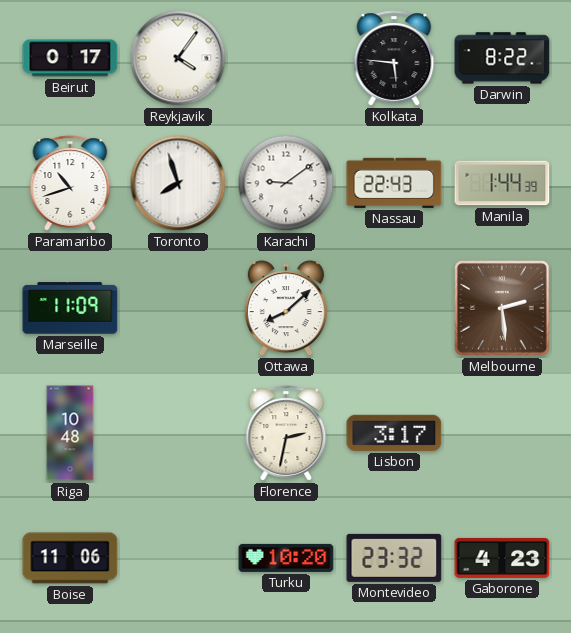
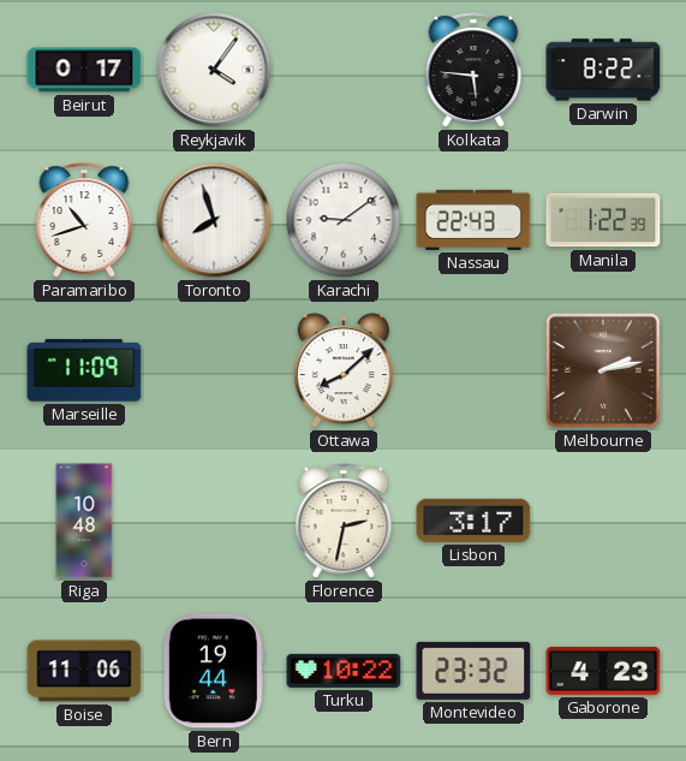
Manila: 1:44 -> 1:22 (603, 220)
Melbourne: 2:29 -> 2:13 (604, 371)
Bern: none -> 19:44 (214, 671)
Turku: 10:20 -> 10:22 (344, 671)
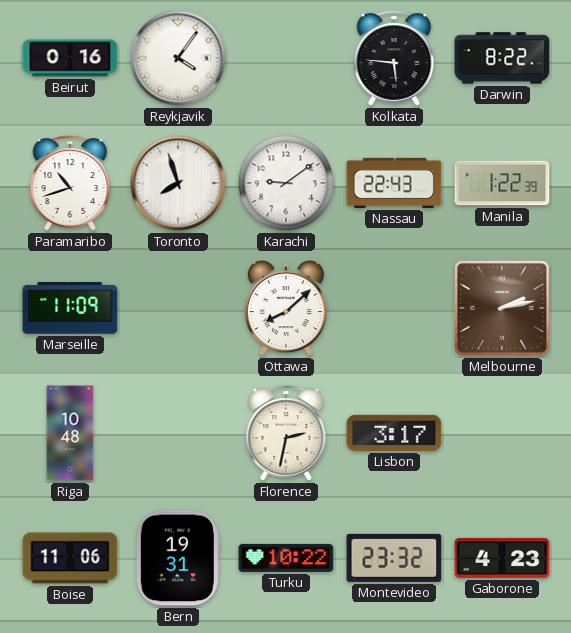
Beirut: 0:17 -> 0:16 (70, 58)
Bern: 19:44 -> 19:31 (178, 558)
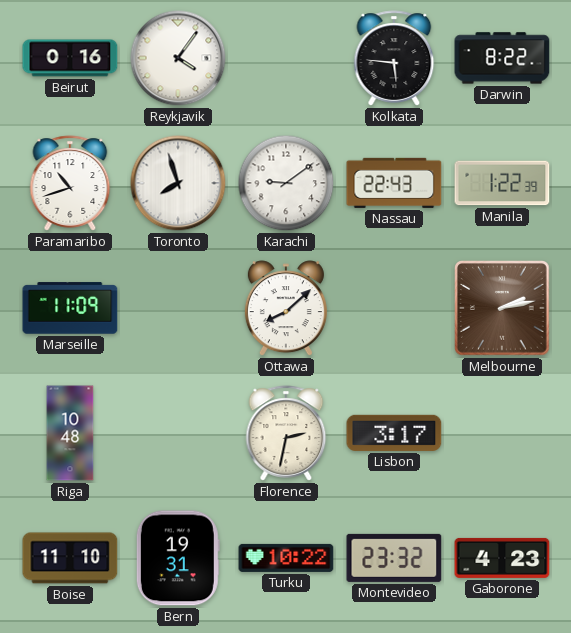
Boise: 11:06 -> 11:10 (70, 558)
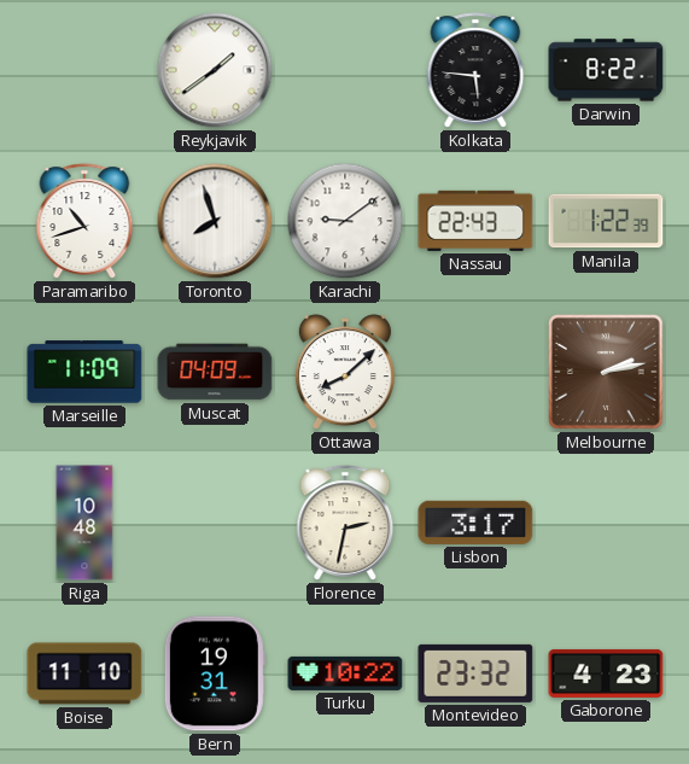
Beirut: 0:16 -> none (70, 58)
Reykjavik: 4:06 -> 1:39 (215, 70)
Muscat: none -> 04:09 (215, 372)
